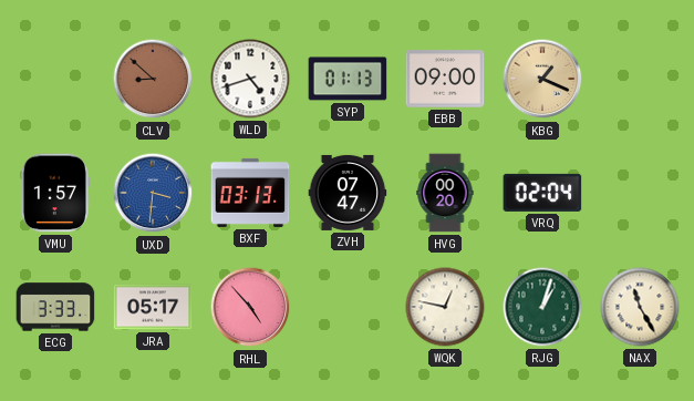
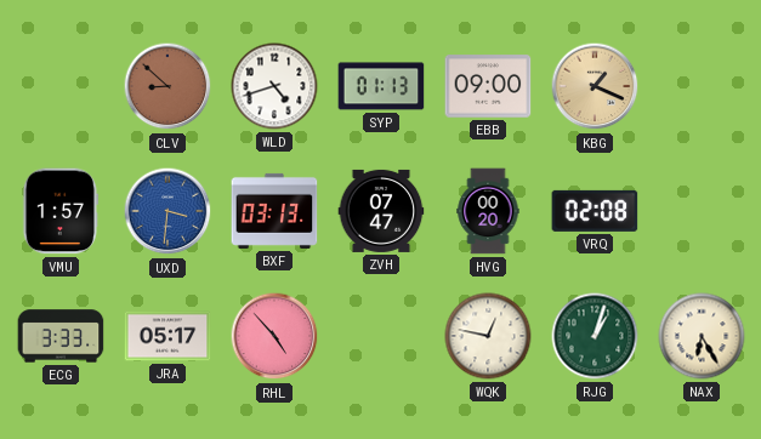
VRQ: 02:04 -> 02:08 (595, 211)
NAX: 11:25 -> 6:25 (702, 336)
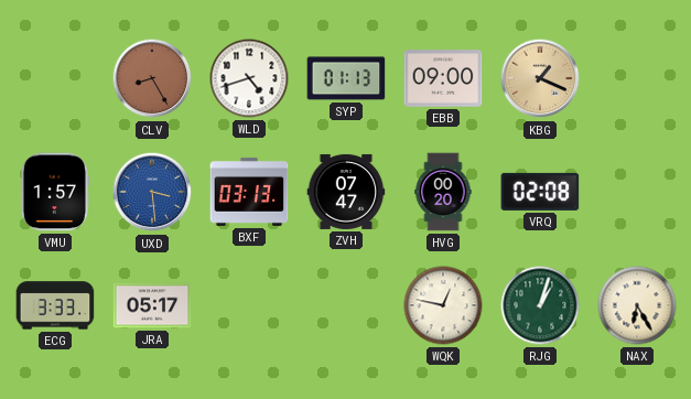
CLV: 8:52 -> 8:25 (152, 78)
UXD: 3:31 -> 3:29 (152, 192)
RHL: 4:53 -> none (274, 336)
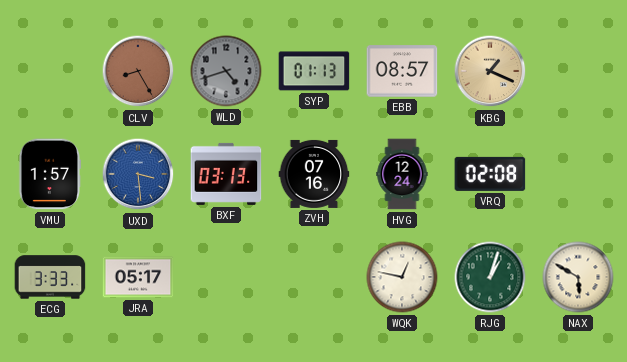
WLD dial: white -> grey (226, 71)
EBB: 09:00 -> 08:57 (402, 71)
ZVH: 07:47 -> 07:16 (314, 174)
HVG: 00:20 -> 12:24 (402, 174)
NAX: 6:25 -> 5:50 (578, 277)
